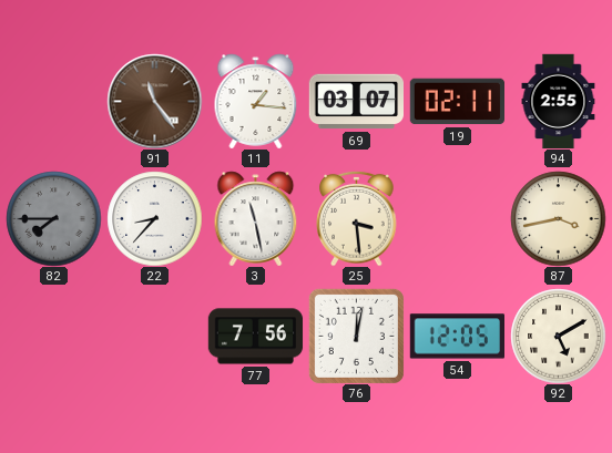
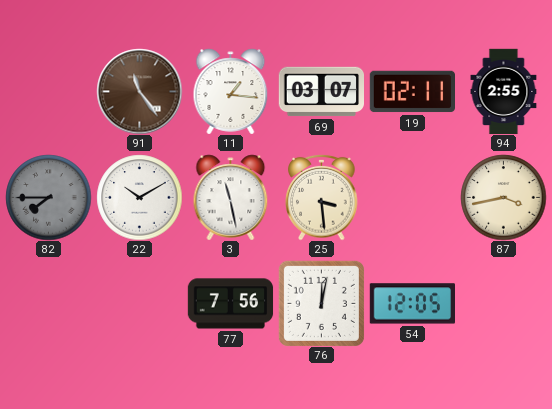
22: 8:37 -> 10:10 (139, 197)
92: 5:10 -> none (558, 336)
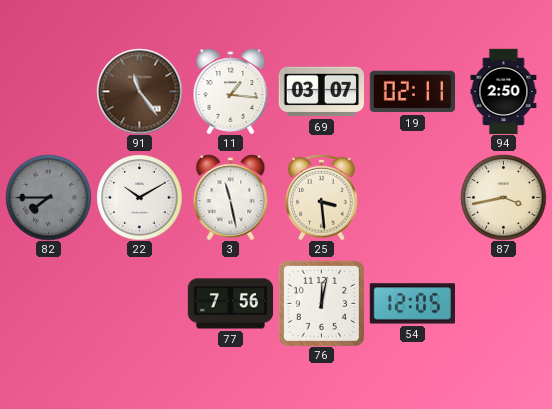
94: 2:55 -> 2:50 (504, 91)
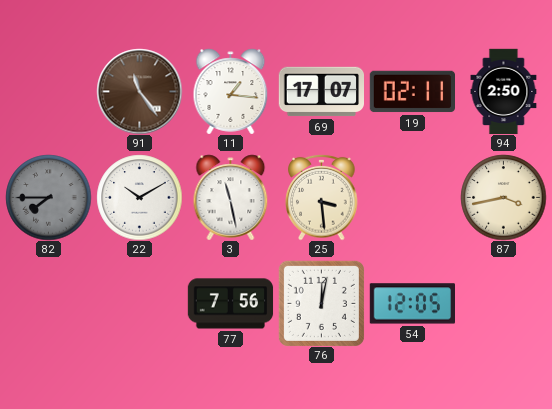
69: 03:07 -> 17:07 (321, 92)
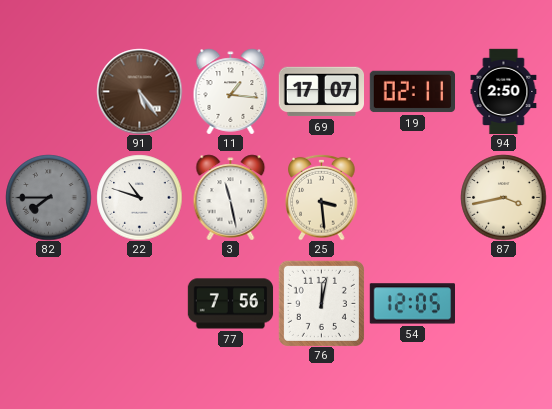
91: 11:24 -> 5:24 (139, 91)
22: 10:10 -> 10:48 (139, 197)
